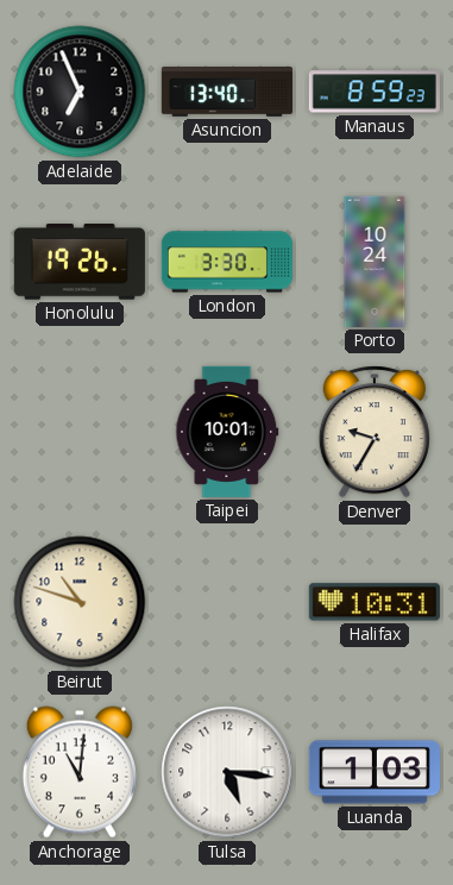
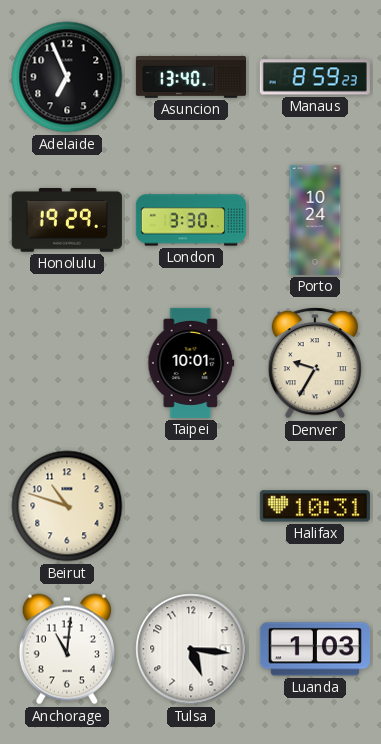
Honolulu: 19:26 -> 19:29 (67, 220)
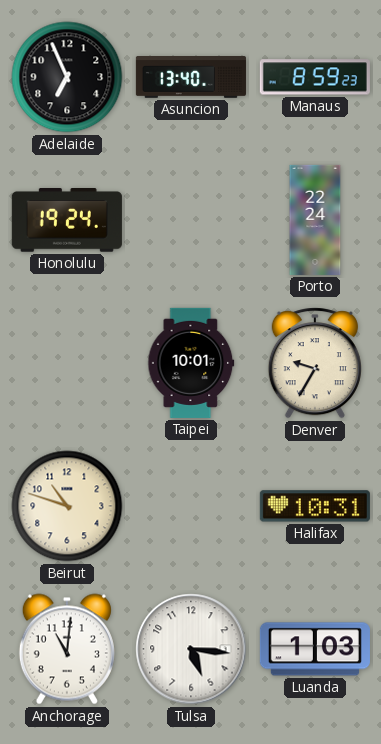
Honolulu: 19:29 -> 19:24 (67, 220)
London: 3:30 -> none (191, 220)
Porto: 10:24 -> 22:24 (315, 220)
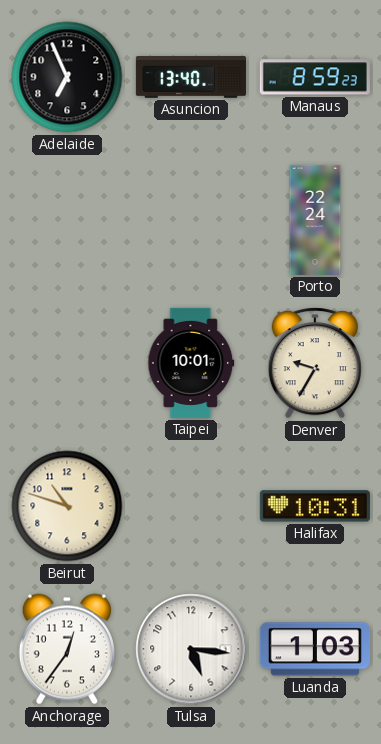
Honolulu: 19:24 -> none (67, 220)
Anchorage: 11:01 -> 12:36 (67, 649)
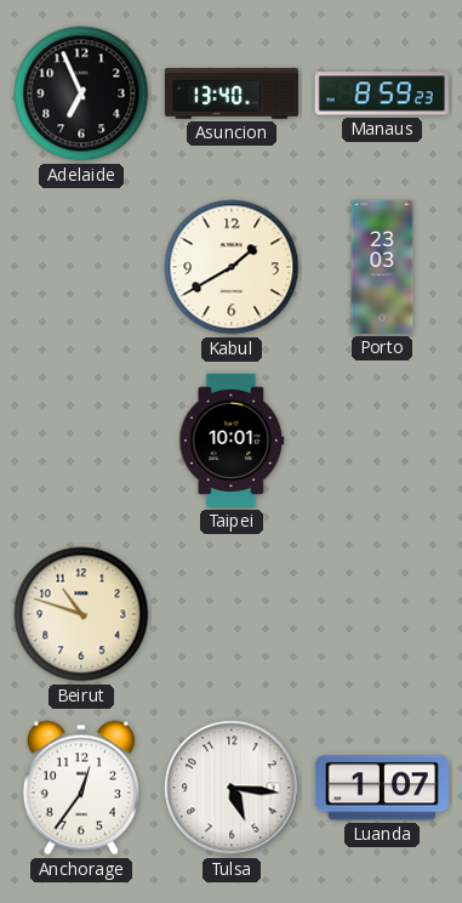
Kabul: none -> 1:40 (232, 267)
Porto: 22:24 -> 23:03 (382, 267)
Denver: 9:35 -> none (315, 363)
Halifax: 10:31 -> none (315, 506)
Luanda: 1:03 -> 1:07 (382, 788)
